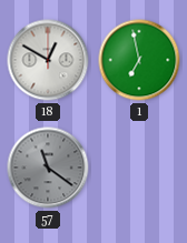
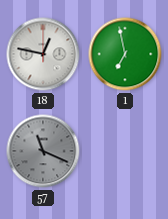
18: 12:50 -> 12:47 (43, 54)
57: 11:21 -> 11:19 (43, 151)
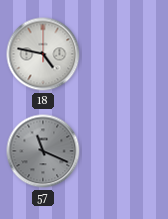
18: 12:47 -> 4:47 (43, 54)
1: 6:58 -> none (125, 54)
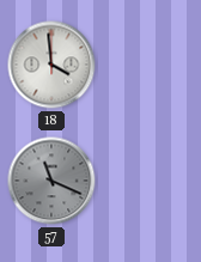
18: 4:47 -> 3:59 (51, 65)
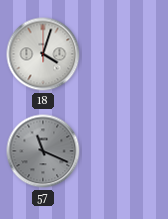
18: 3:59 -> 4:03 (43, 54)
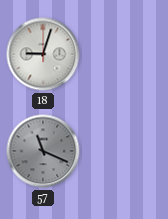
18: 4:03 -> 9:03 (43, 54)
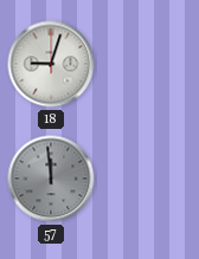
57: 11:19 -> 11:59 (51, 179)
